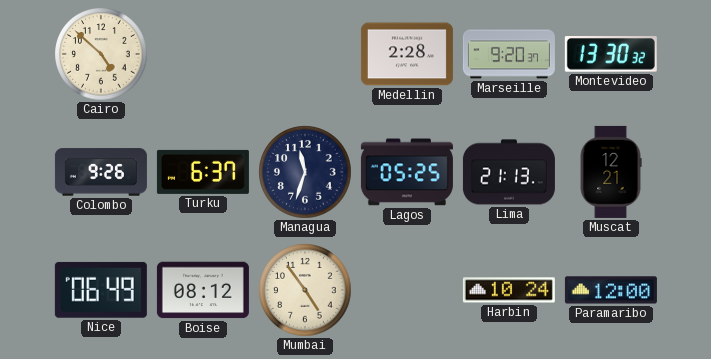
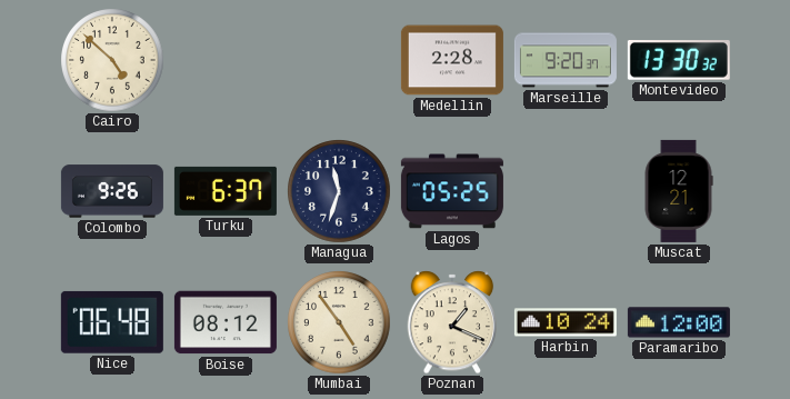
Lima: 21:13 -> none (509, 172)
Nice: 06:49 -> 06:48 (112, 322)
Poznan: none -> 1:19 (452, 322)
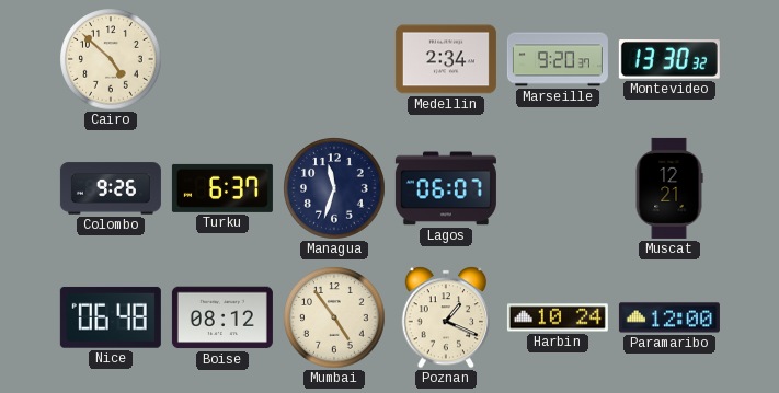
Medellin: 2:28 -> 2:34 (446, 59)
Lagos: 05:25 -> 06:07 (446, 188)
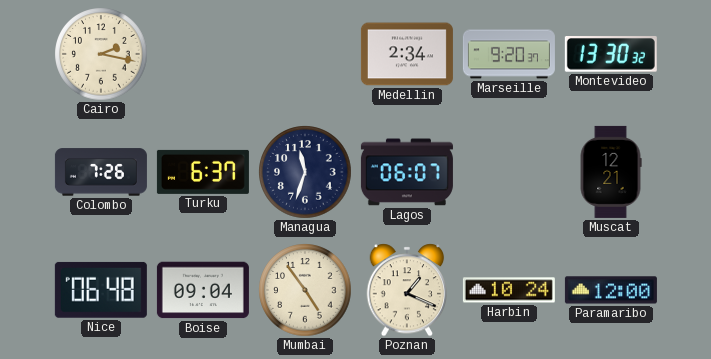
Cairo: 4:52 -> 2:17 (101, 54)
Colombo: 9:26 -> 7:26 (101, 172)
Boise: 08:12 -> 09:04 (203, 290)
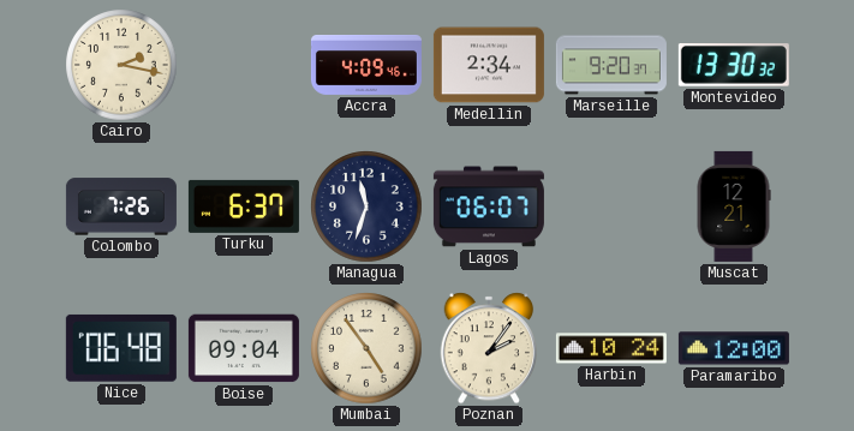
Accra: none -> 4:09 (366, 66)
Poznan: 1:19 -> 2:06 (489, 348)
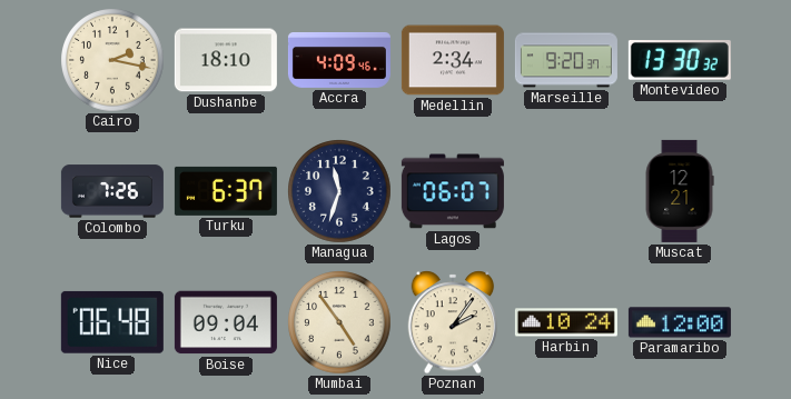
Dushanbe: none -> 18:10 (226, 60)
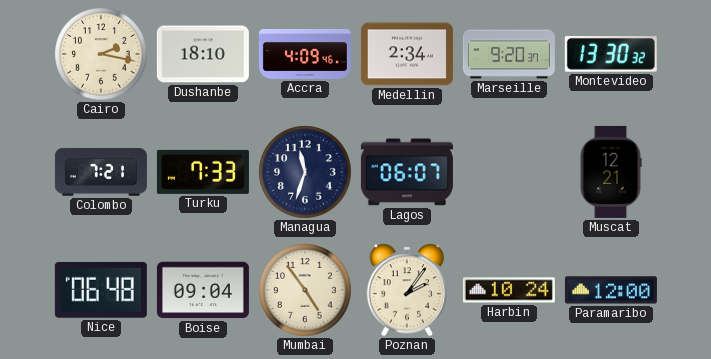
Colombo: 7:26 -> 7:21 (101, 172)
Turku: 6:37 -> 7:33 (203, 172)
